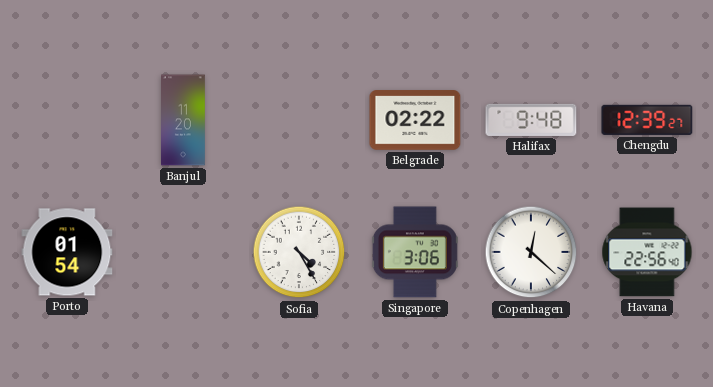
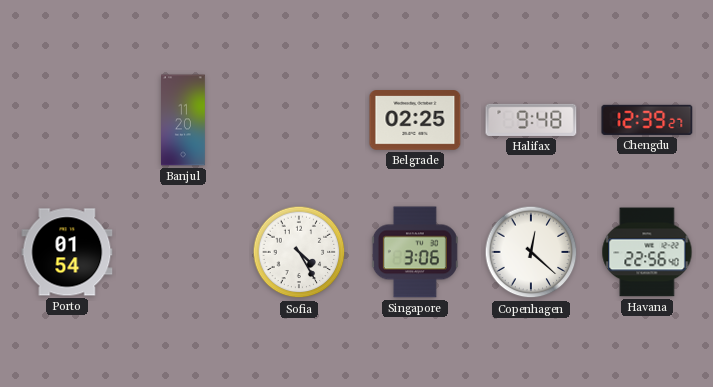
Belgrade: 02:22 -> 02:25 (415, 120)
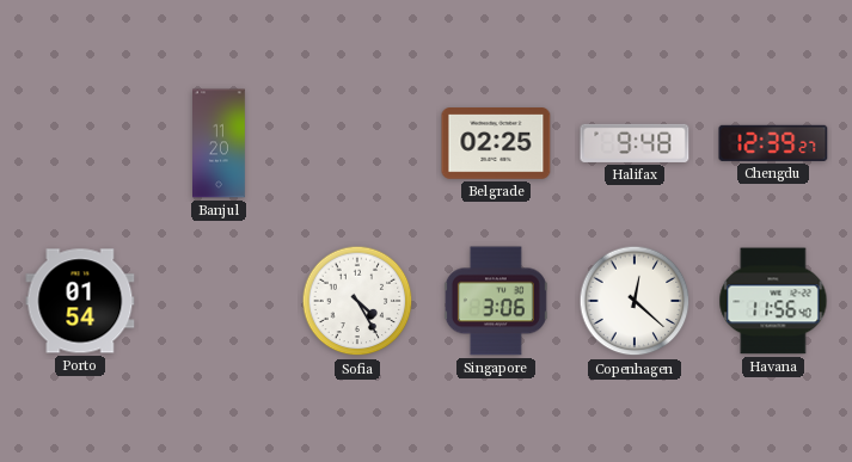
Havana: 22:56 -> 11:56 (773, 301)
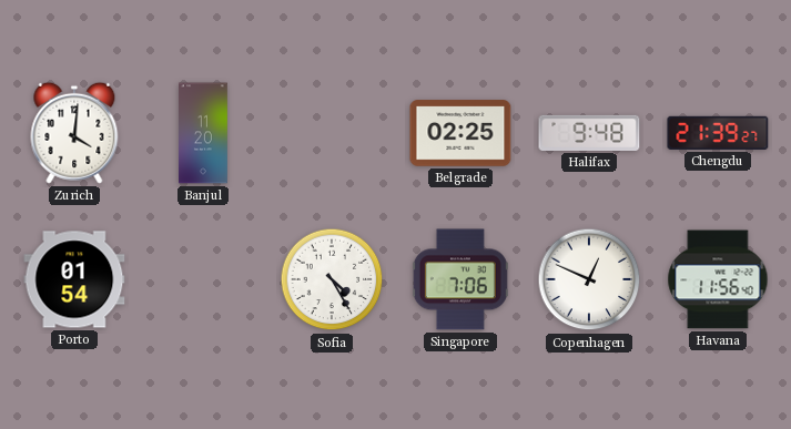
Zurich: none -> 4:01 (74, 133)
Chengdu: 12:39 -> 21:39 (718, 133)
Singapore: 3:06 -> 7:06 (460, 279)
Copenhagen: 12:22 -> 12:49 (589, 279)
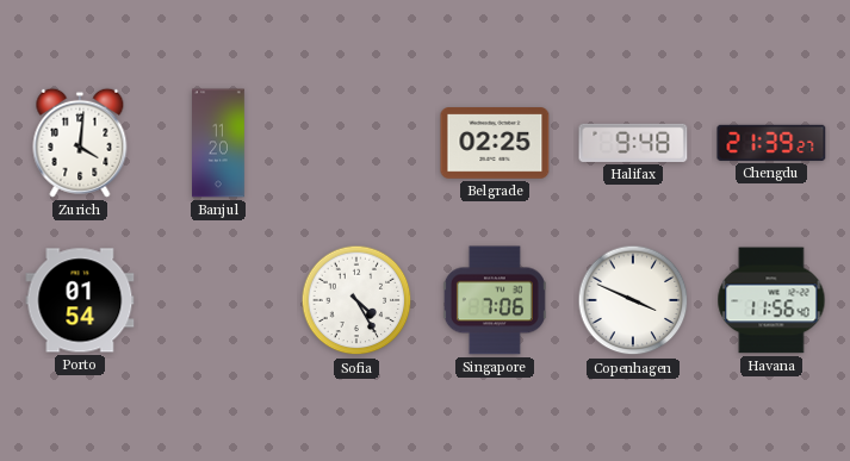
Copenhagen: 12:49 -> 3:49 (633, 300)
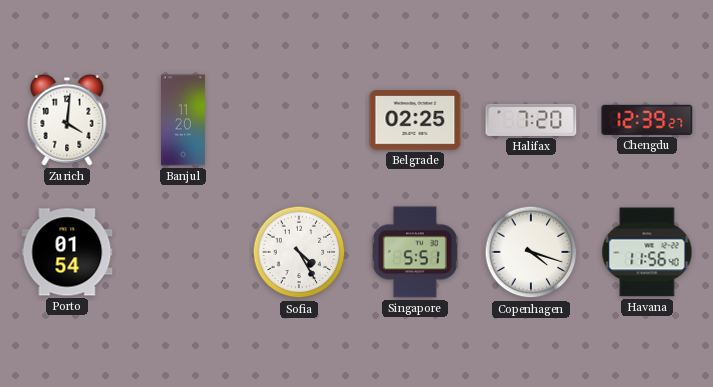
Halifax: 9:48 -> 7:20 (531, 120)
Chengdu: 21:39 -> 12:39 (647, 120)
Singapore: 7:06 -> 5:51 (415, 252)
Copenhagen: 3:49 -> 4:18 (531, 252)
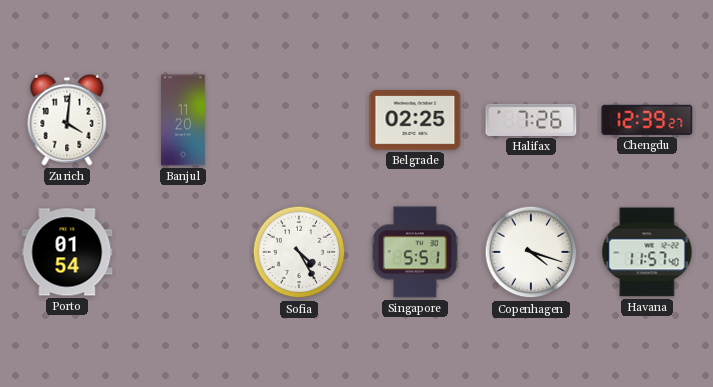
Halifax: 7:20 -> 7:26 (531, 120)
Havana: 11:56 -> 11:57 (647, 252)
